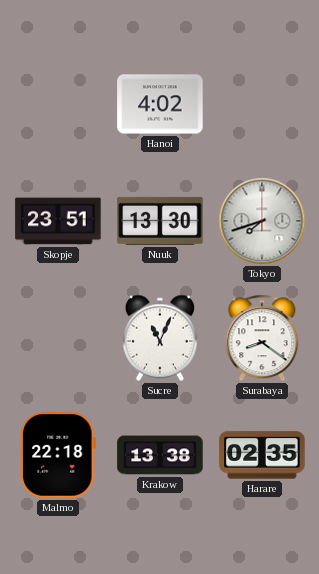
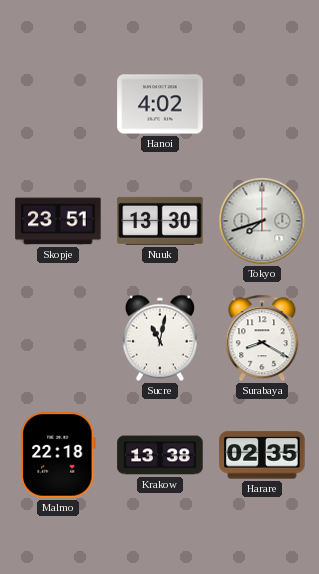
Sucre: 11:04 -> 11:02 (160, 338)
Surabaya: 8:21 -> 8:20 (262, 338)
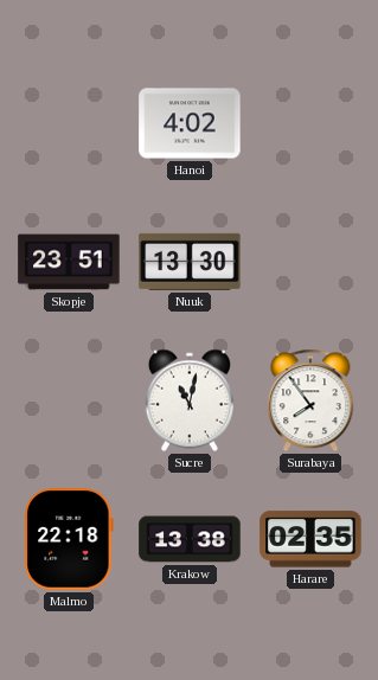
Tokyo: 7:42 -> none (262, 221)
Surabaya: 8:20 -> 7:54 (310, 400)
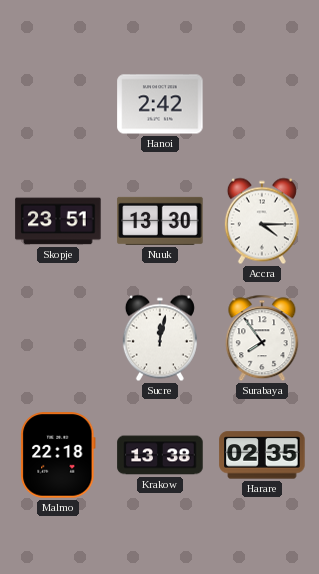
Hanoi: 4:02 -> 2:42 (160, 104)
Accra: none -> 4:15 (262, 221)
Sucre: 11:02 -> 12:02 (160, 338)
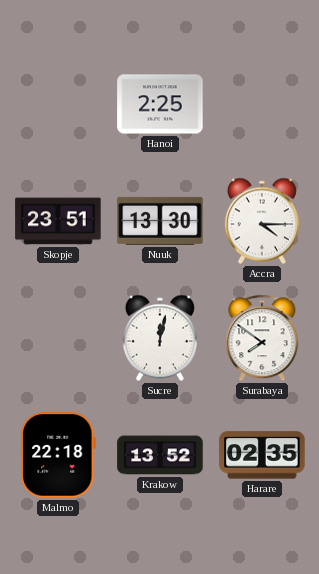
Hanoi: 2:42 -> 2:25 (160, 104)
Surabaya: 7:54 -> 7:51 (262, 338)
Krakow: 13:38 -> 13:52 (160, 455)
